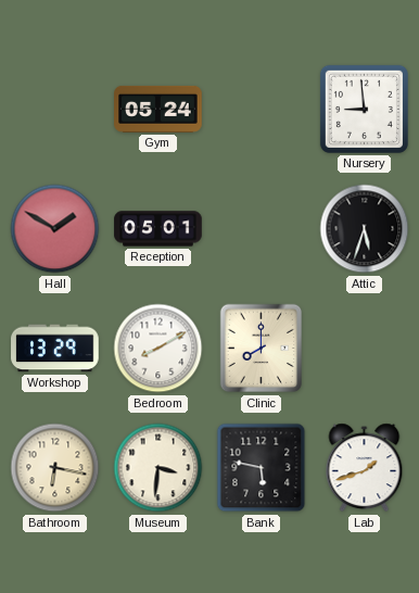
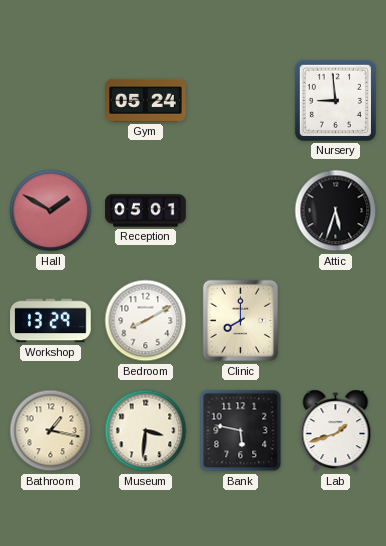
Bathroom: 6:17 -> 1:17 (51, 431)
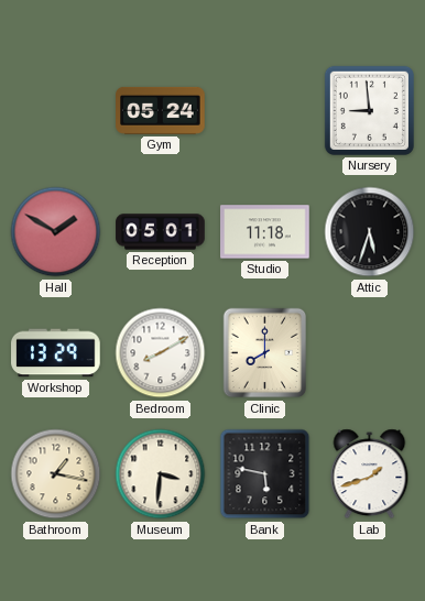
Studio: none -> 11:18 (265, 232)
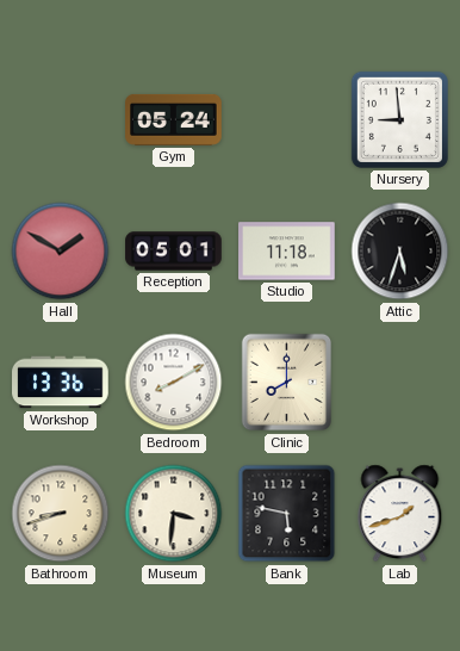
Workshop: 13:29 -> 13:36 (61, 383)
Bathroom: 1:17 -> 8:42 (61, 514)
